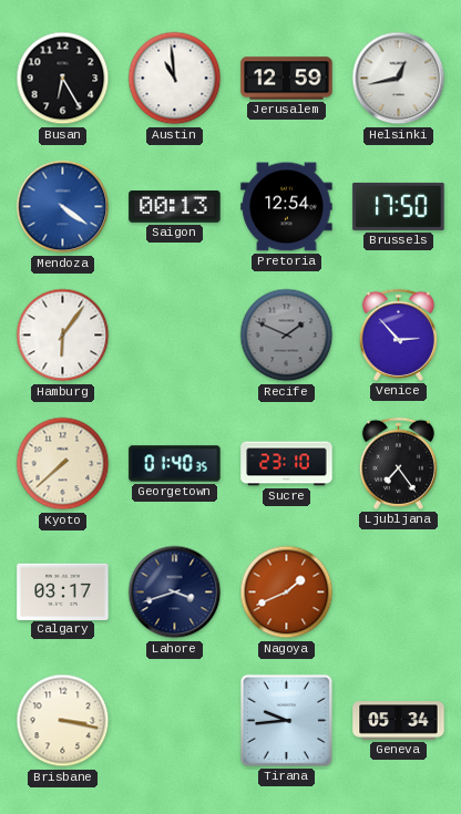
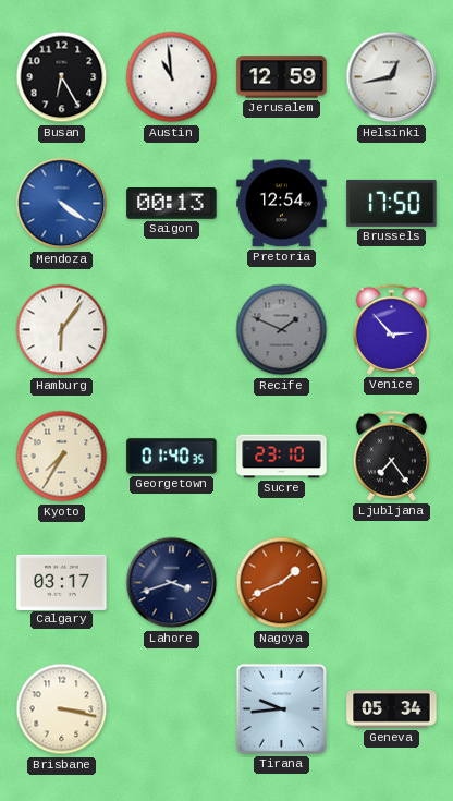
Kyoto: 7:38 -> 7:35 (62, 457)
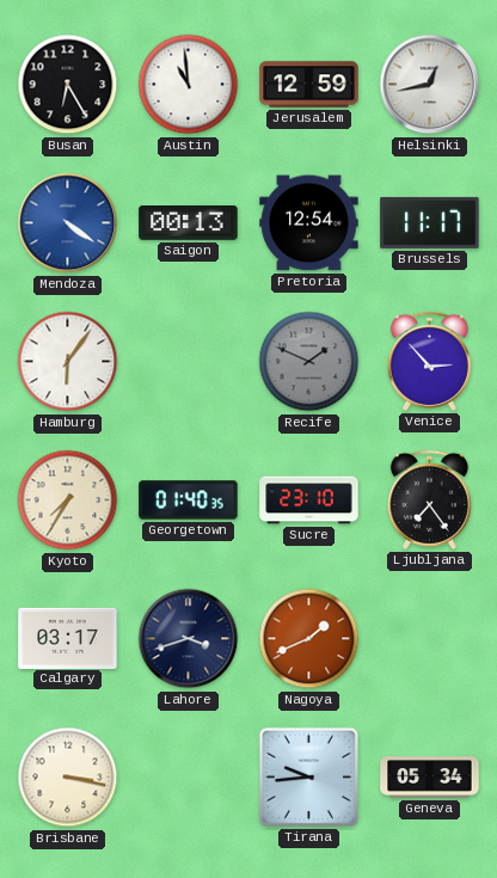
Brussels: 17:50 -> 11:17 (430, 222)
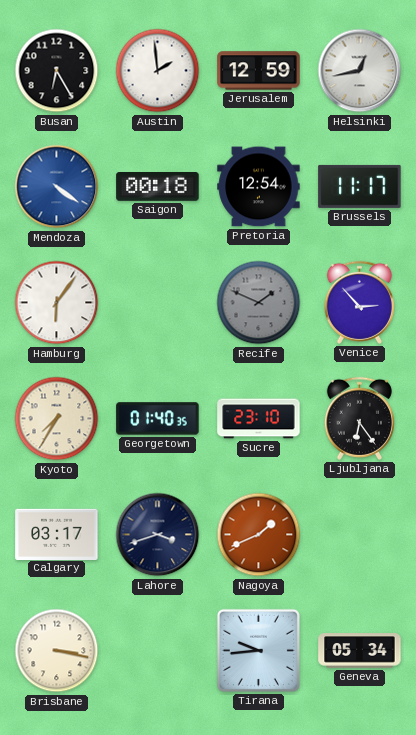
Austin: 10:59 -> 1:59 (158, 71)
Saigon: 00:13 -> 00:18 (158, 187)
Ljubljana: 7:24 -> 6:24 (359, 418)
